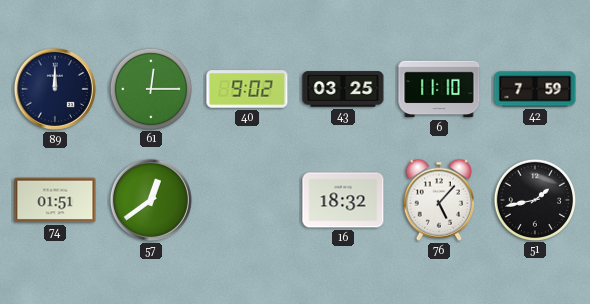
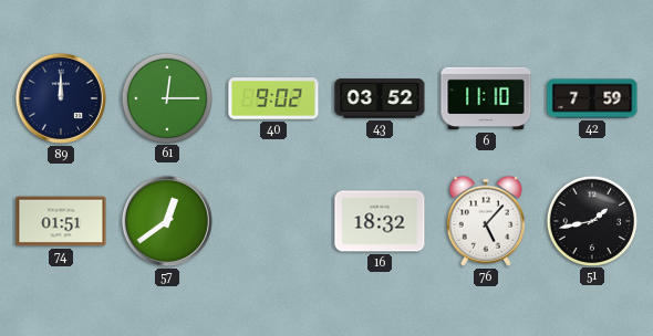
43: 03:25 -> 03:52 (380, 98)
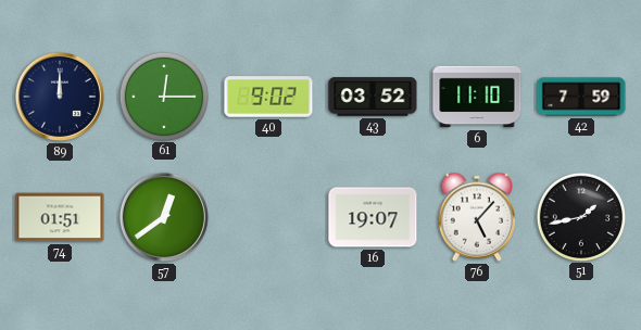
16: 18:32 -> 19:07 (373, 217)
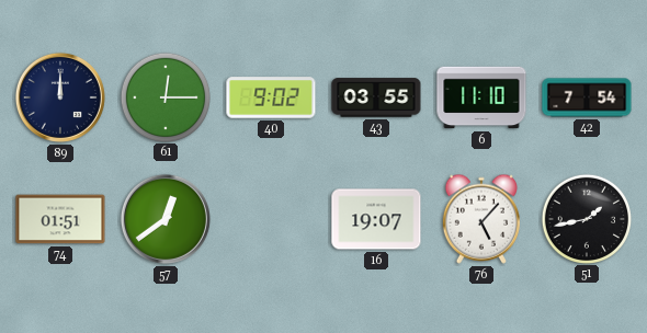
43: 03:52 -> 03:55 (376, 97)
42: 7:59 -> 7:54 (587, 97)
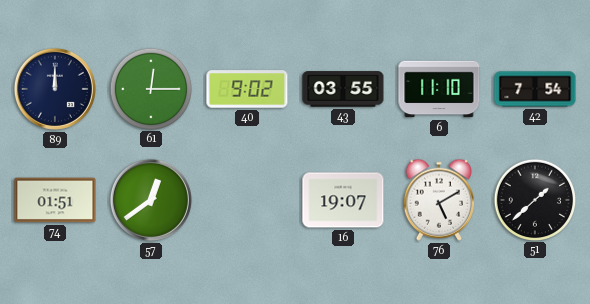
76: 5:07 -> 5:10 (439, 200)
51: 1:43 -> 1:38 (534, 199)
